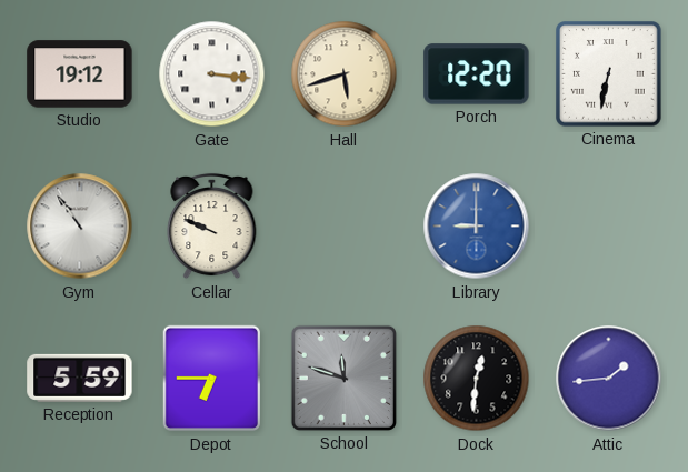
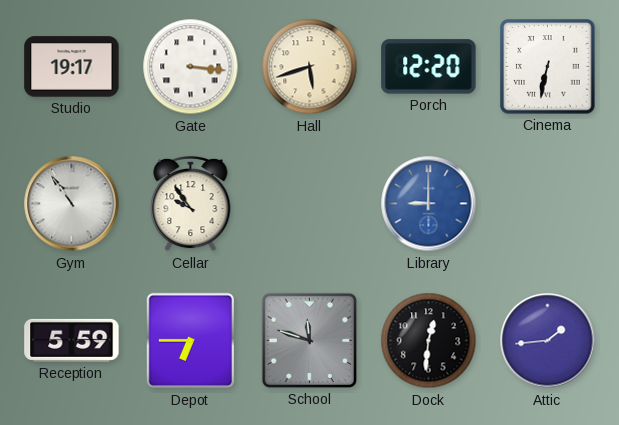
Studio: 19:12 -> 19:17 (72, 67)
Cellar: 9:49 -> 9:54 (191, 204)
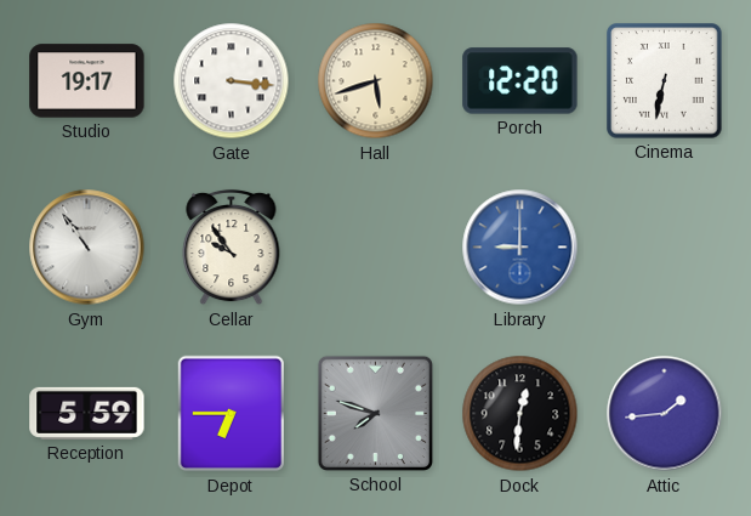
School: 11:48 -> 7:48 (375, 413)
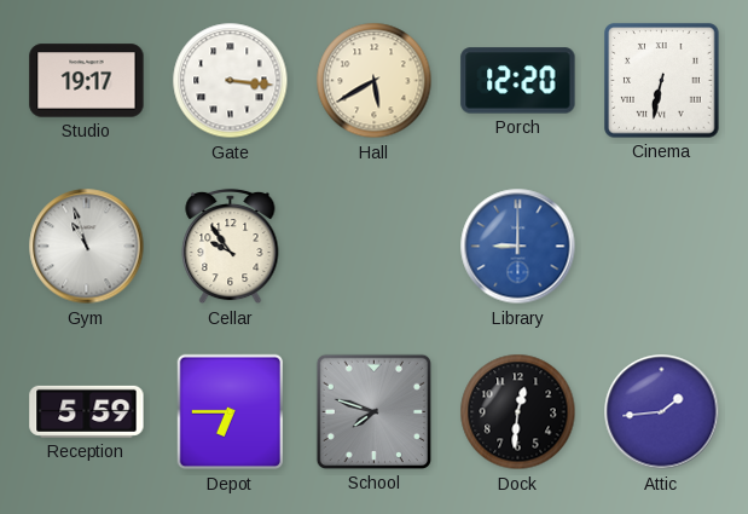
Hall: 5:42 -> 5:40 (375, 81)
Gym: 10:54 -> 10:57 (87, 247)
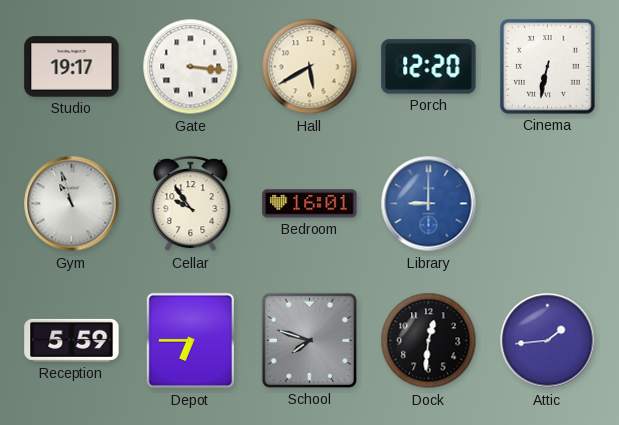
Bedroom: none -> 16:01 (310, 204)
